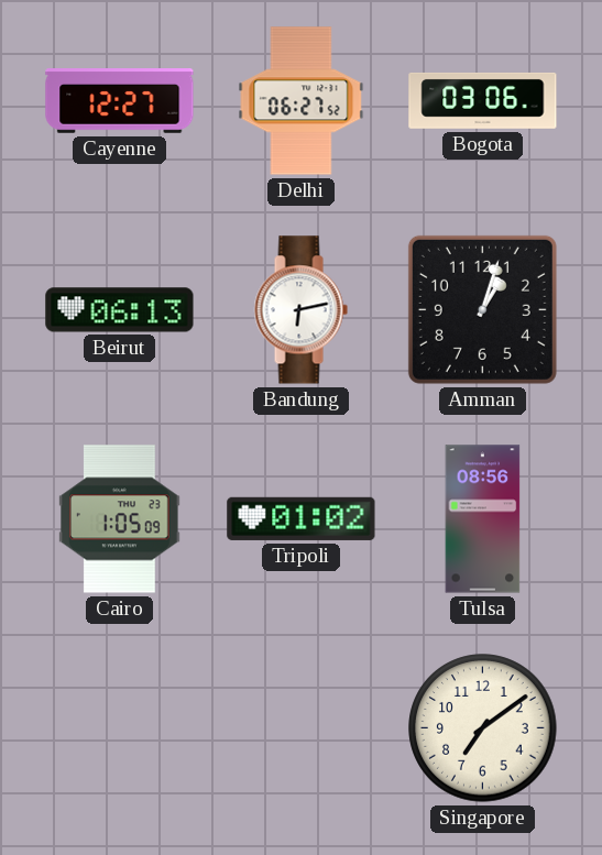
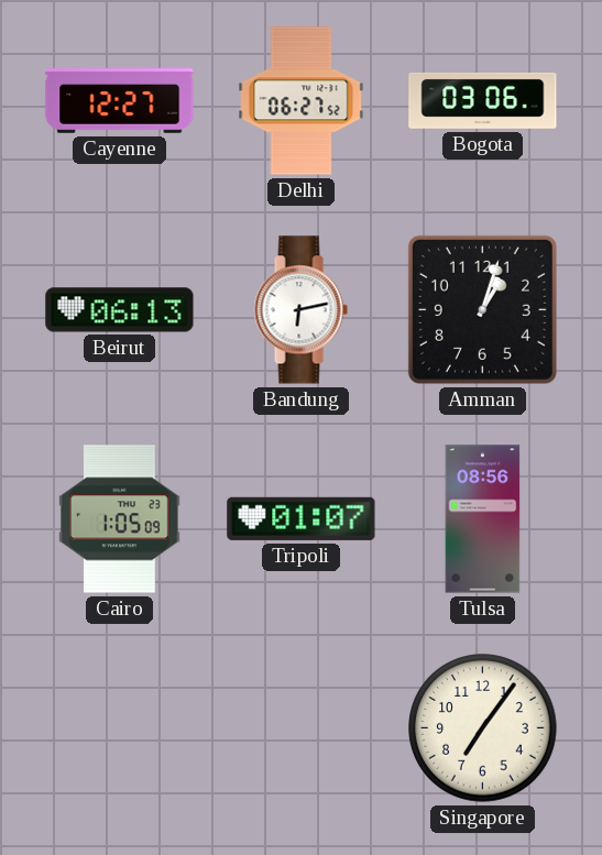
Tripoli: 01:02 -> 01:07 (302, 518)
Singapore: 7:09 -> 7:06 (483, 728)
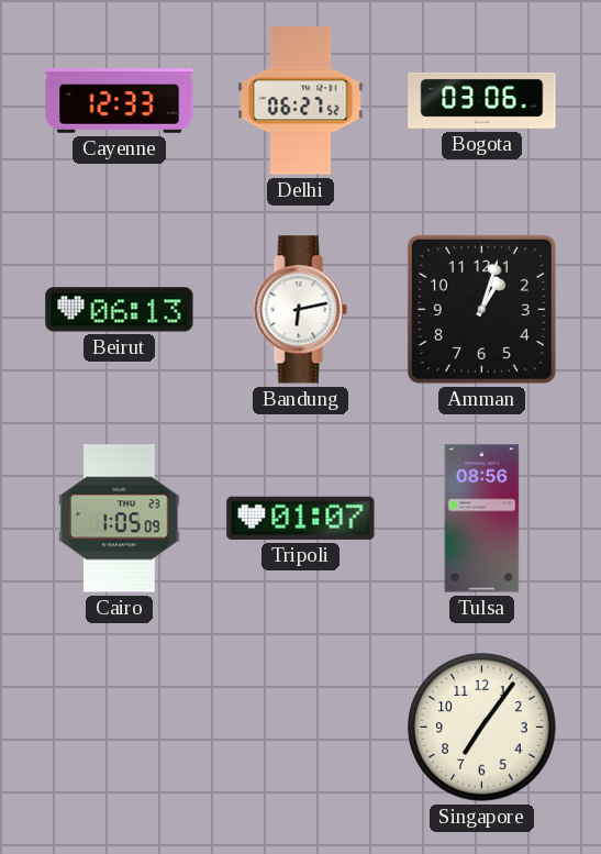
Cayenne: 12:27 -> 12:33 (120, 101)
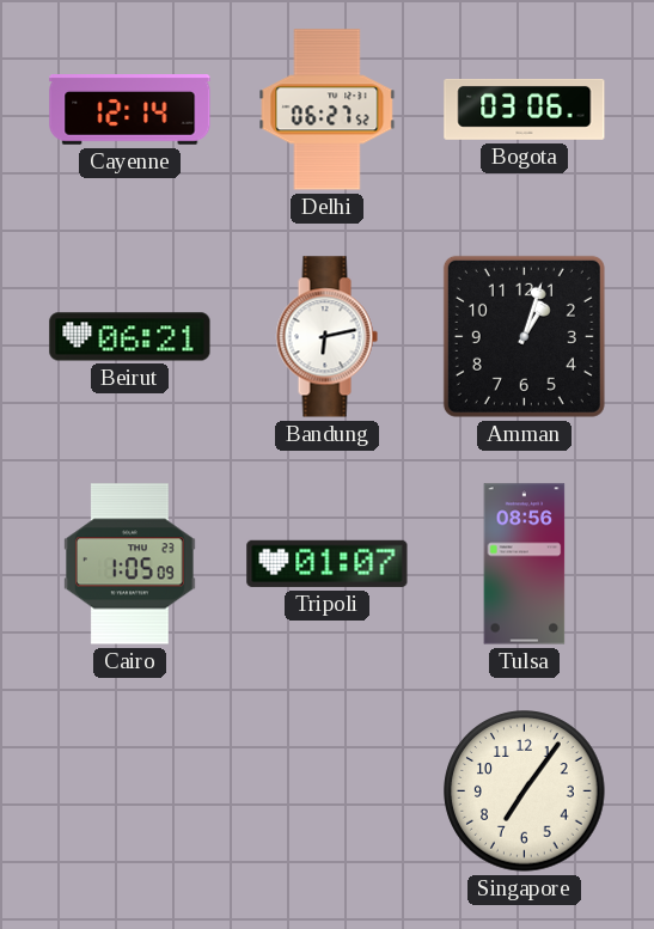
Cayenne: 12:33 -> 12:14 (130, 110)
Beirut: 06:13 -> 06:21 (130, 337)
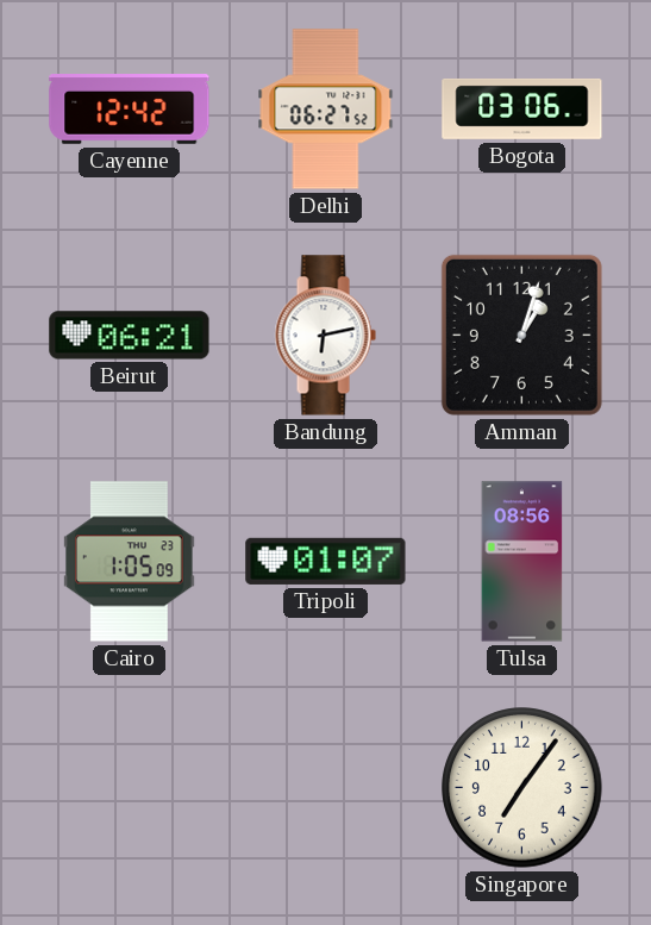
Cayenne: 12:14 -> 12:42 (130, 110)
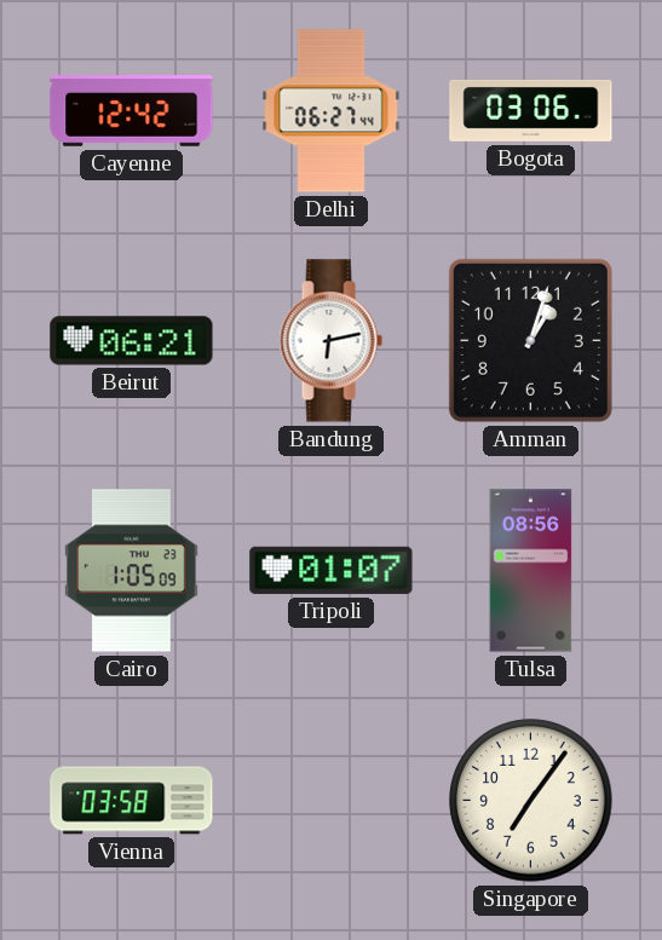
Delhi: 06:27:52 -> 06:27:44 (332, 111)
Vienna: none -> 03:58 (132, 801)
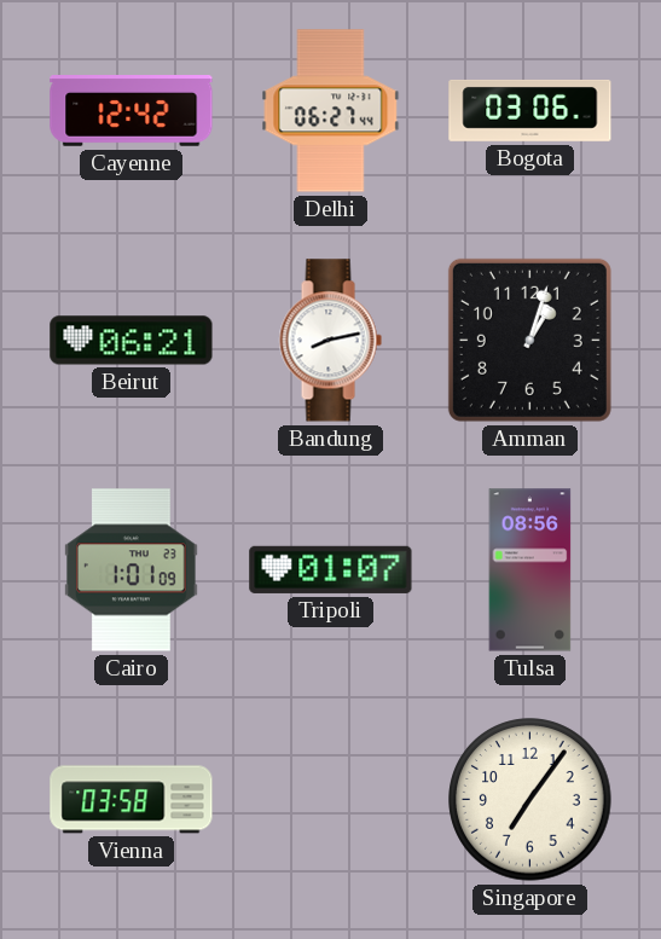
Bandung: 6:13 -> 8:13 (330, 341)
Cairo: 1:05 -> 1:01 (132, 570)
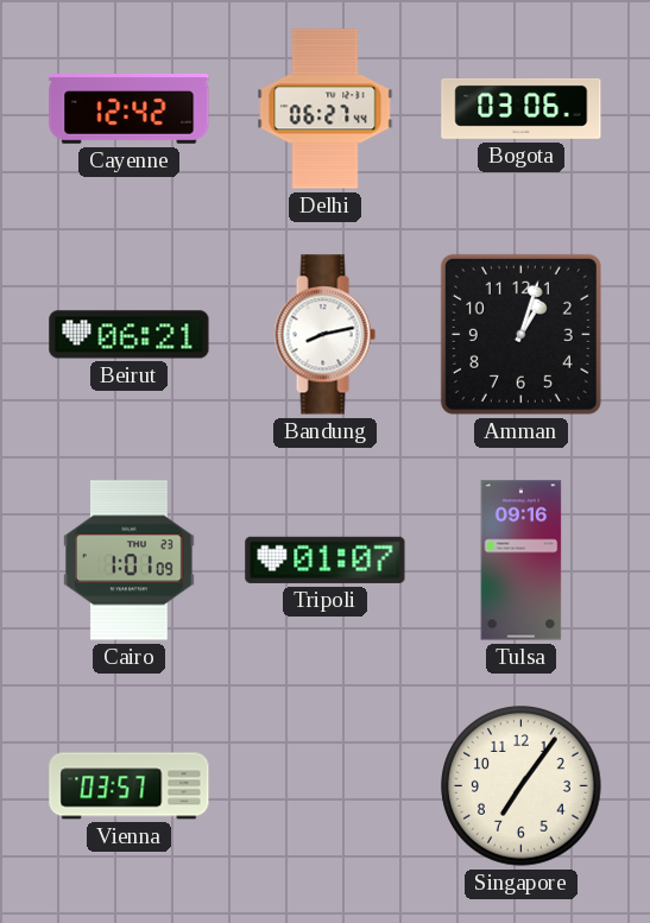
Tulsa: 08:56 -> 09:16 (522, 561)
Vienna: 03:58 -> 03:57 (130, 786)
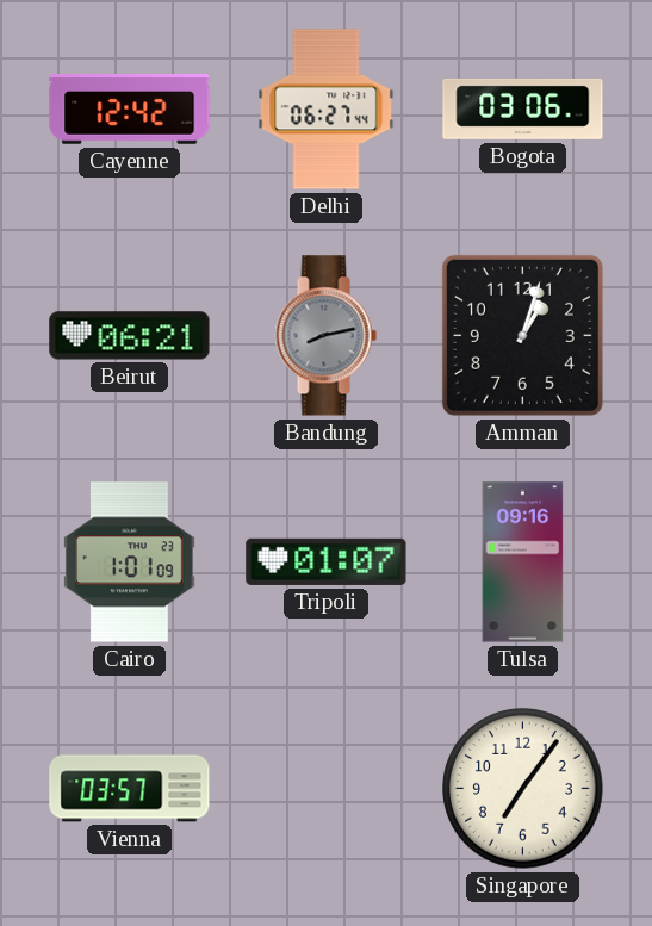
Bandung dial: white -> grey (325, 336)
